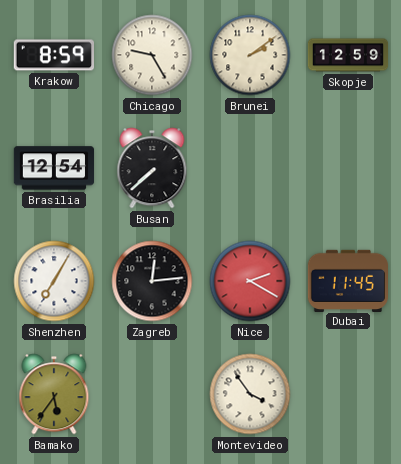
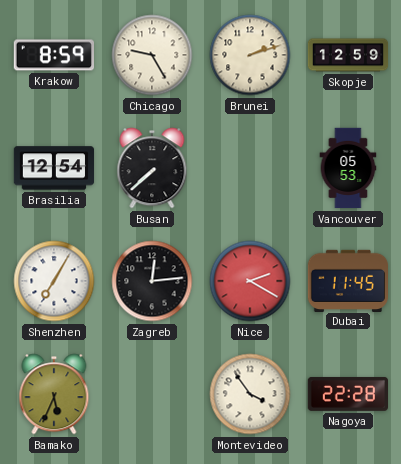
Brunei: 2:09 -> 2:12 (250, 55)
Vancouver: none -> 05:53 (348, 168)
Bamako: 5:36 -> 5:34 (54, 394)
Nagoya: none -> 22:28 (347, 394)
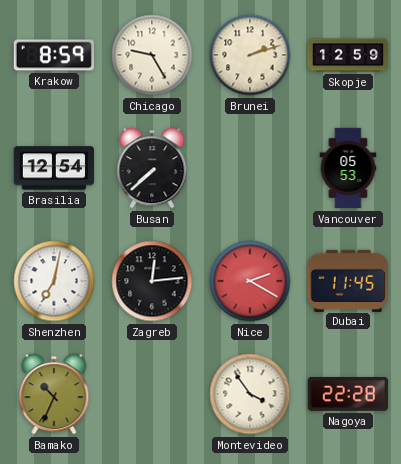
Shenzhen: 7:05 -> 7:02 (54, 281)
Bamako: 5:34 -> 10:34 (54, 394)
